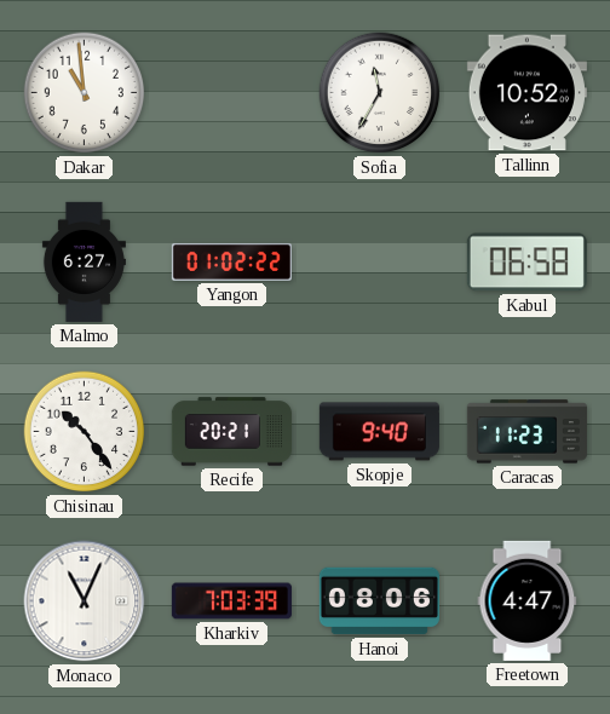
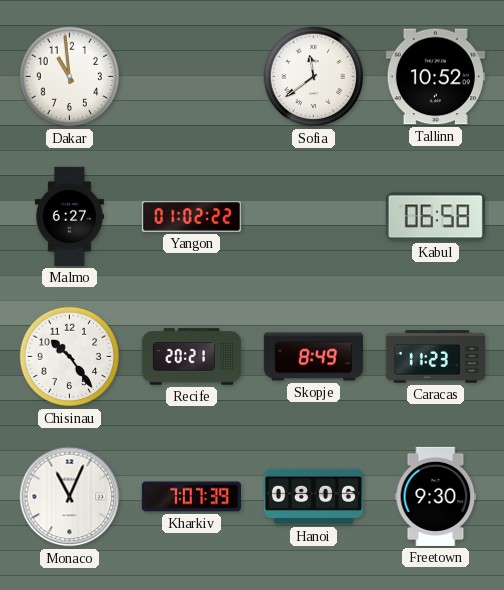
Sofia: 11:35 -> 11:39 (314, 77)
Skopje: 9:40 -> 8:49 (313, 357)
Kharkiv: 7:03 -> 7:07 (191, 497)
Freetown: 4:47 -> 9:30 (436, 496)
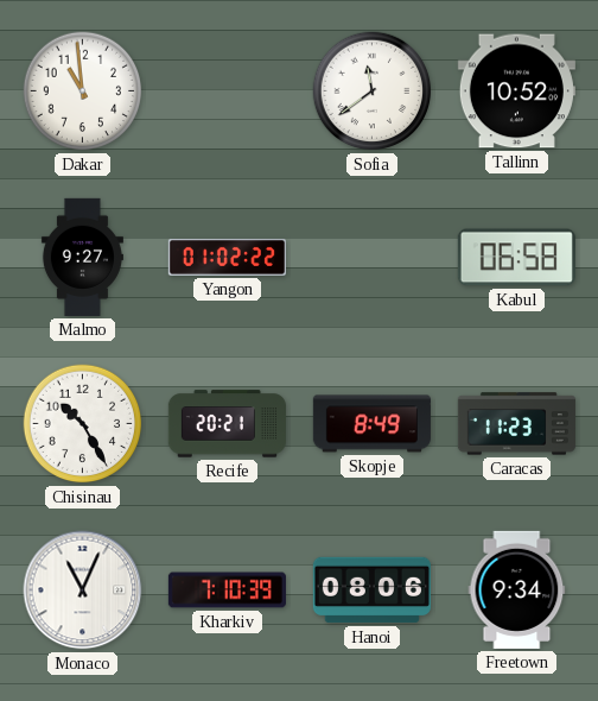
Malmo: 6:27 -> 9:27 (82, 257)
Chisinau: 10:24 -> 10:25 (83, 424)
Kharkiv: 7:07 -> 7:10 (227, 591)
Freetown: 9:30 -> 9:34 (517, 589)
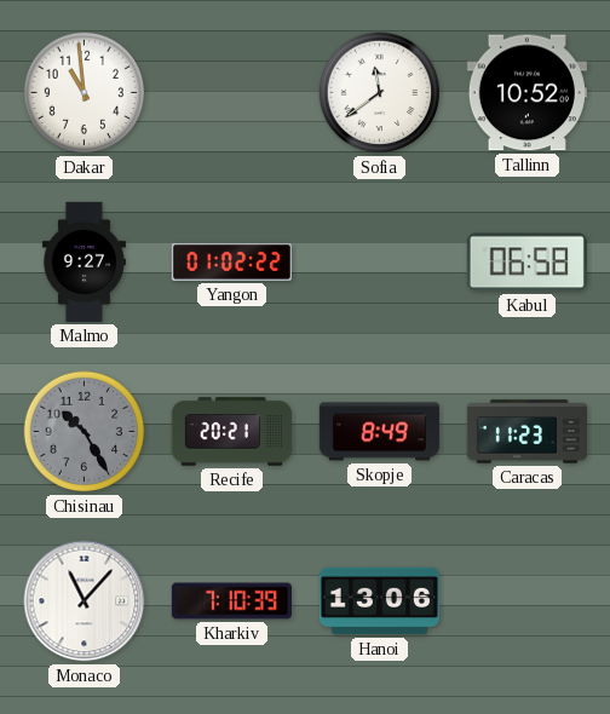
Chisinau dial: white -> grey (85, 432)
Monaco: 11:04 -> 11:07 (85, 601)
Hanoi: 08:06 -> 13:06 (379, 601)
Freetown: 9:34 -> none (517, 589)
